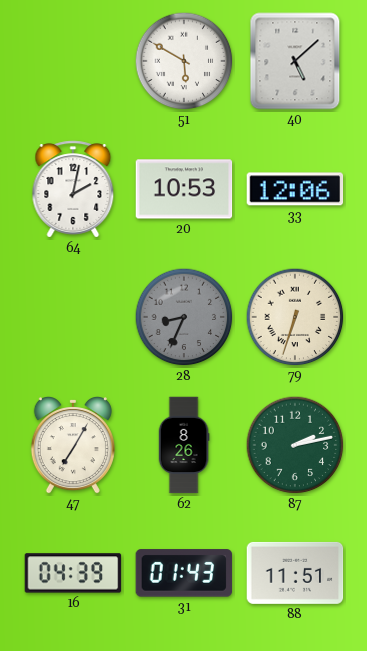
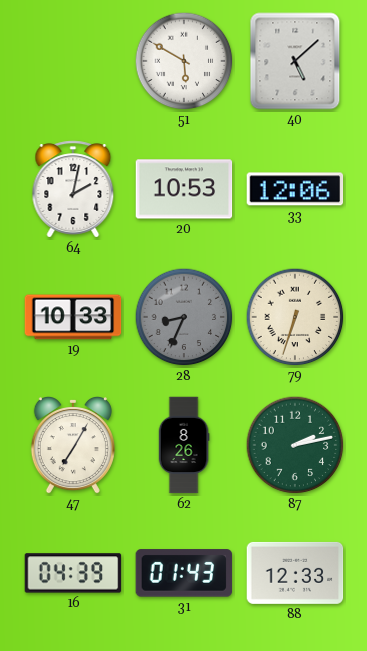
19: none -> 10:33 (73, 317)
88: 11:51 -> 12:33 (295, 573)
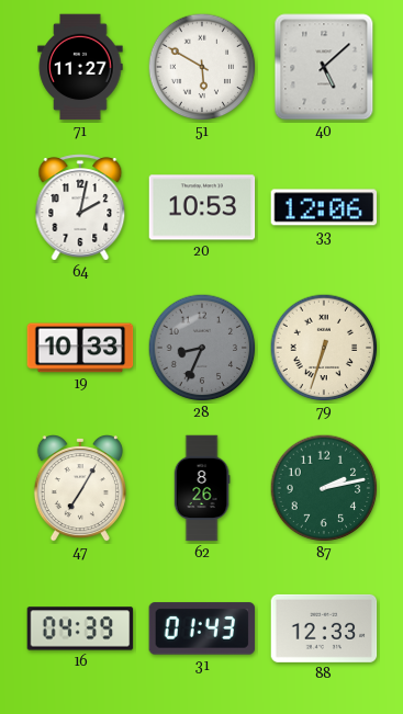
71: none -> 11:27 (80, 67)
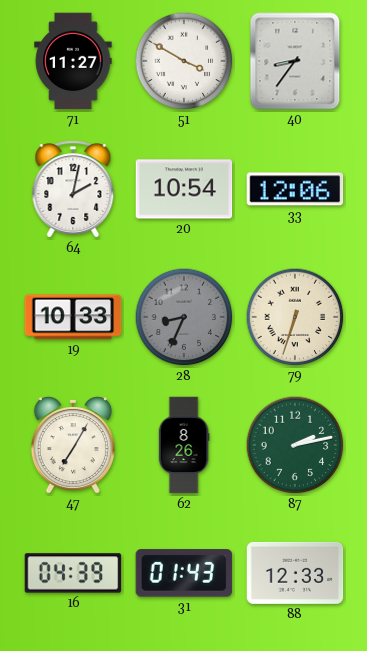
51: 5:50 -> 3:50 (184, 61)
40: 5:08 -> 8:36 (295, 61)
20: 10:53 -> 10:54 (184, 189)
